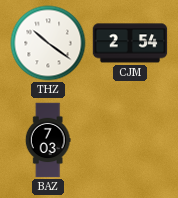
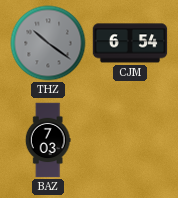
THZ dial: white -> grey (48, 43)
CJM: 2:54 -> 6:54 (130, 43)
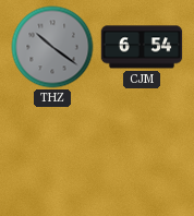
BAZ: 7:03 -> none (48, 140)
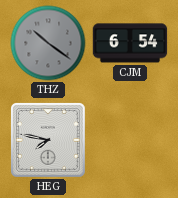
HEG: none -> 7:47 (49, 141)
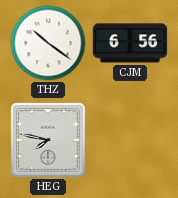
THZ dial: grey -> white (48, 43)
CJM: 6:54 -> 6:56 (130, 43)
